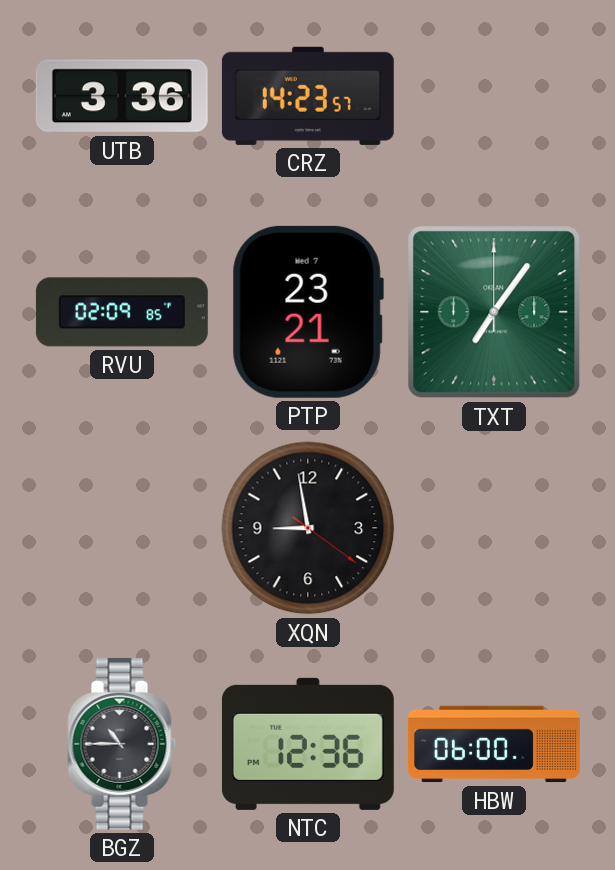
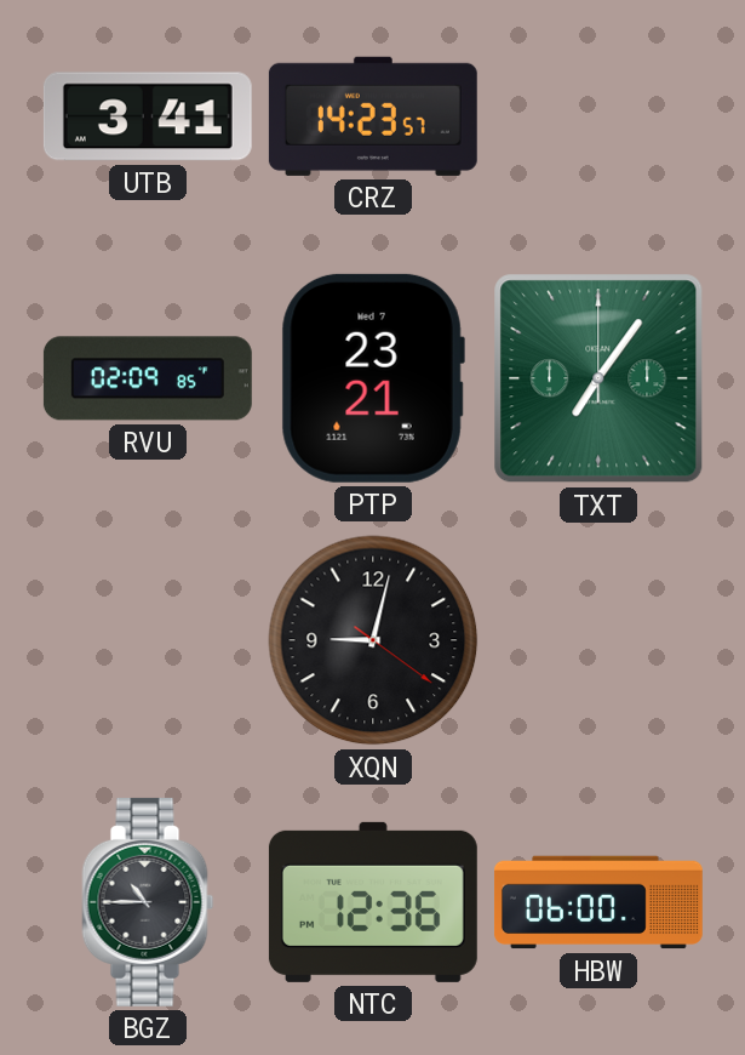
UTB: 3:36 -> 3:41 (148, 116)
XQN: 8:58 -> 9:02 (373, 640)
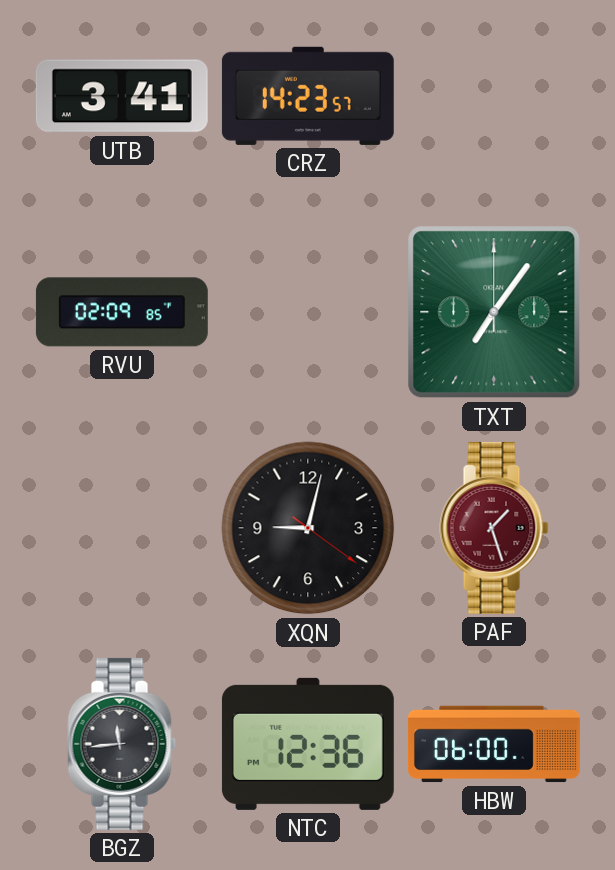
PTP: 23:21 -> none (373, 378)
PAF: none -> 1:27 (494, 528)
BGZ: 10:45 -> 11:44 (122, 744)
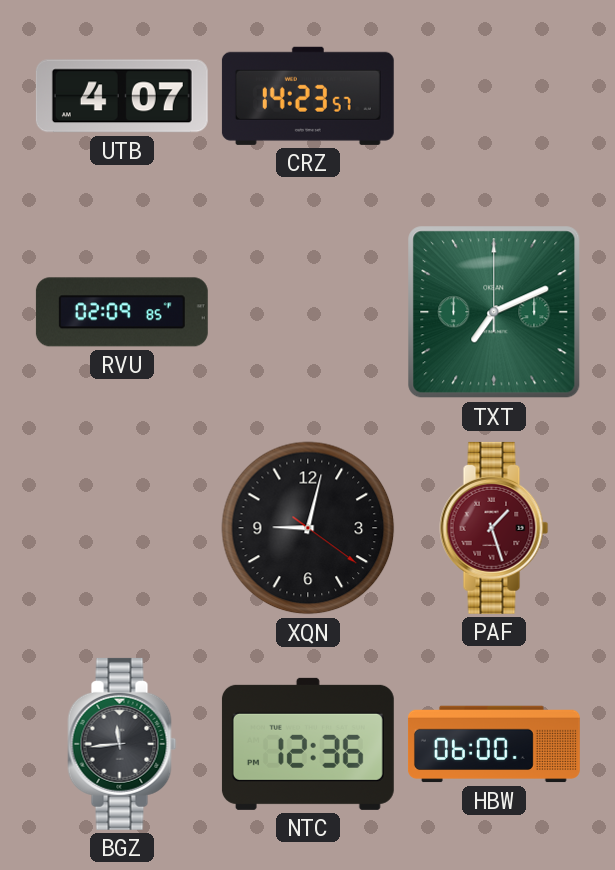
UTB: 3:41 -> 4:07 (122, 96)
TXT: 7:06 -> 7:11 (494, 312)
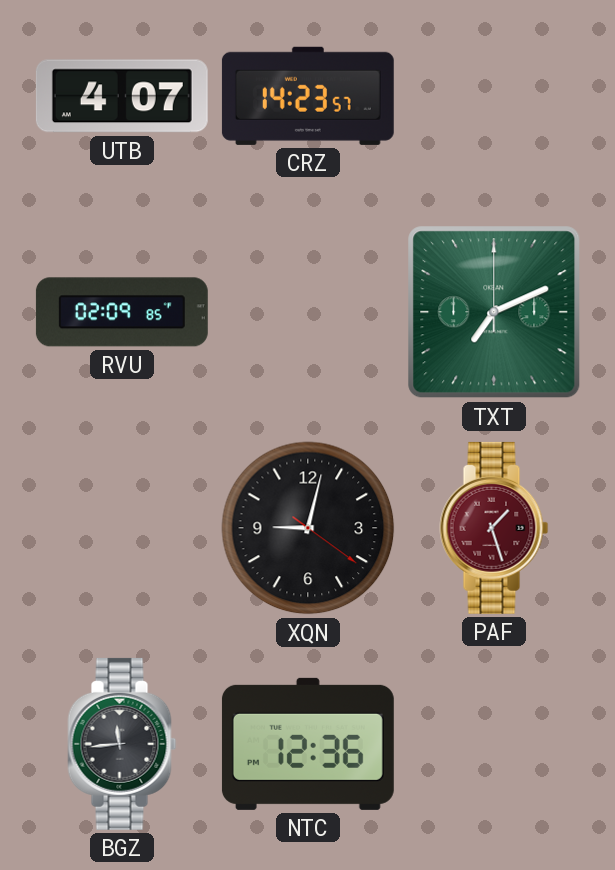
HBW: 06:00 -> none (494, 744)
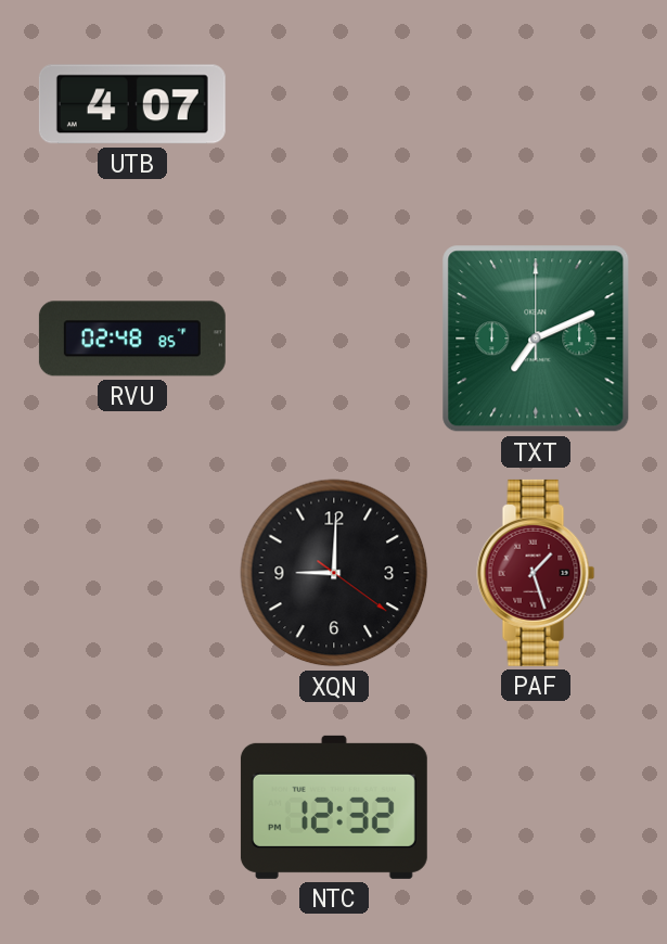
CRZ: 14:23 -> none (308, 96)
RVU: 02:09 -> 02:48 (132, 339)
XQN: 9:02 -> 9:00 (334, 573)
BGZ: 11:44 -> none (122, 744)
NTC: 12:36 -> 12:32 (334, 807)
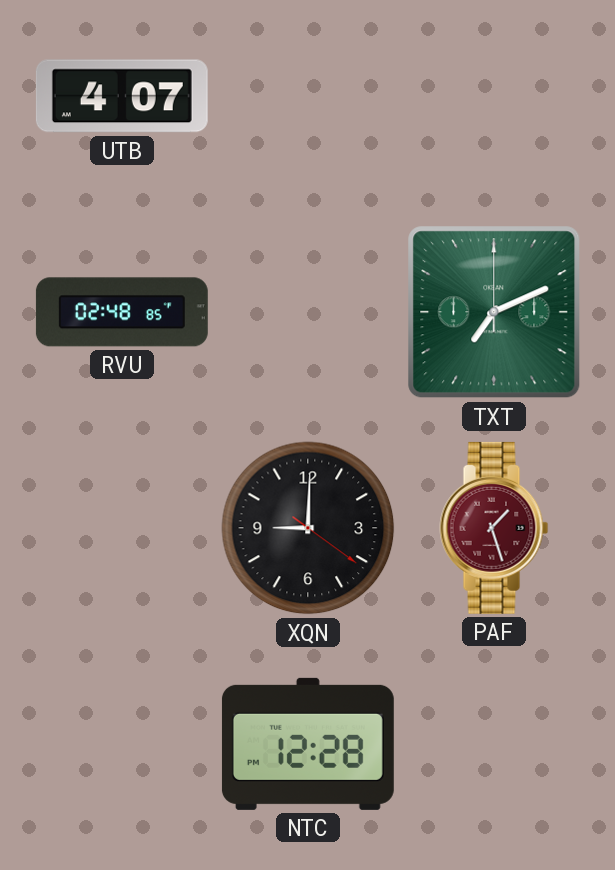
NTC: 12:32 -> 12:28 (308, 744)
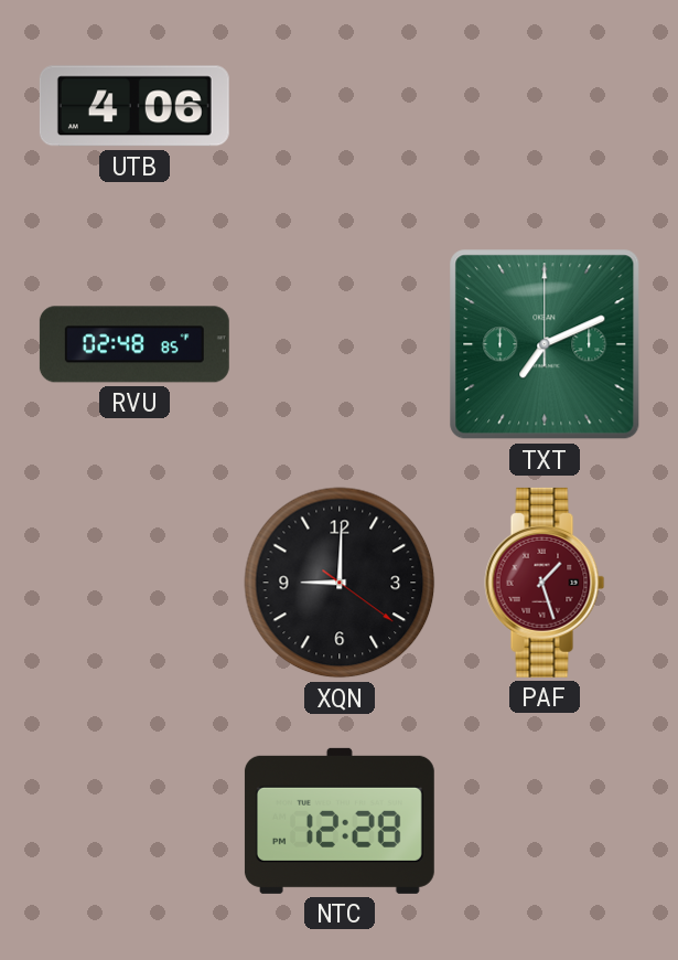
UTB: 4:07 -> 4:06 (134, 106)
